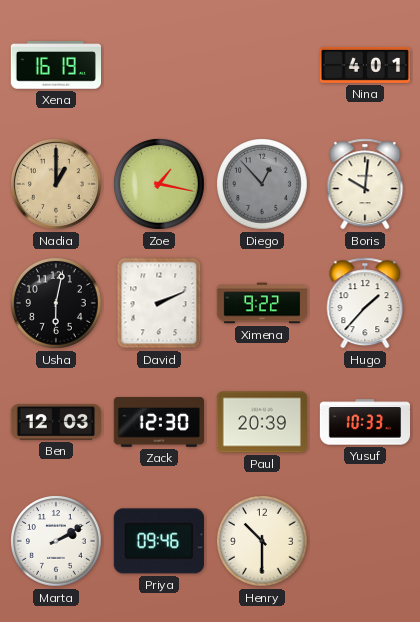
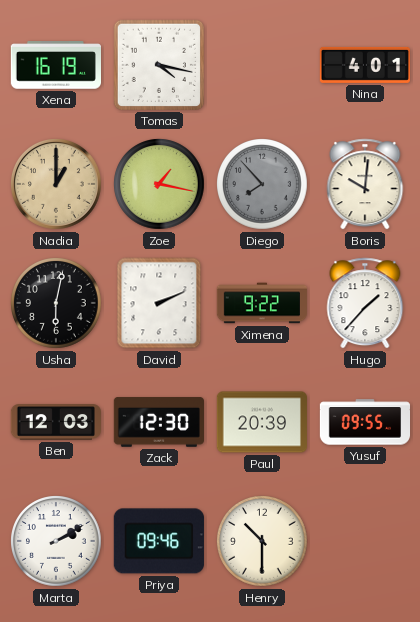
Tomas: none -> 4:17 (159, 65)
Diego: 12:53 -> 7:53 (263, 185)
Yusuf: 10:33 -> 09:55 (365, 422)
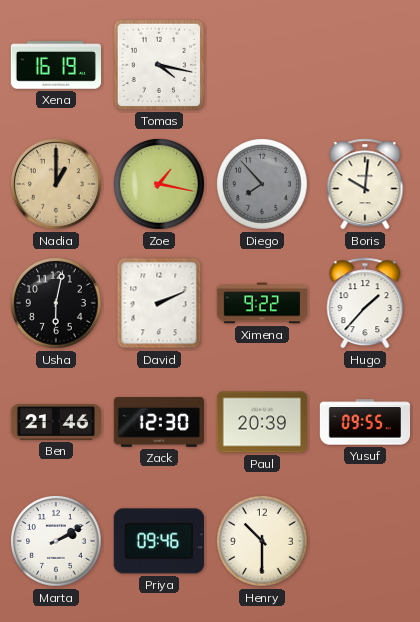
Nina: 4:01 -> none (364, 65)
Ben: 12:03 -> 21:46 (55, 422)
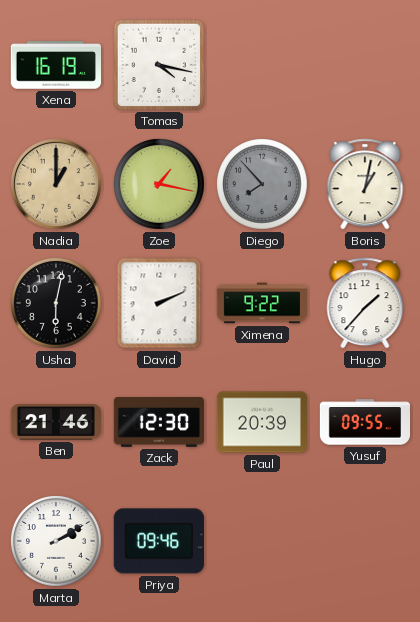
Boris: 10:01 -> 1:02 (365, 184)
Henry: 10:30 -> none (263, 542)
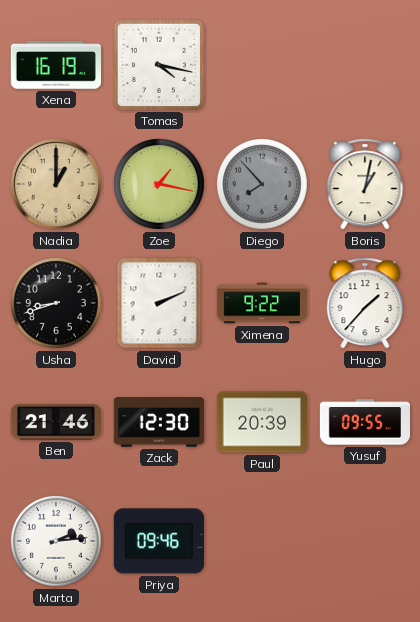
Usha: 6:02 -> 8:42 (57, 304)
Marta: 2:10 -> 2:14 (57, 542)
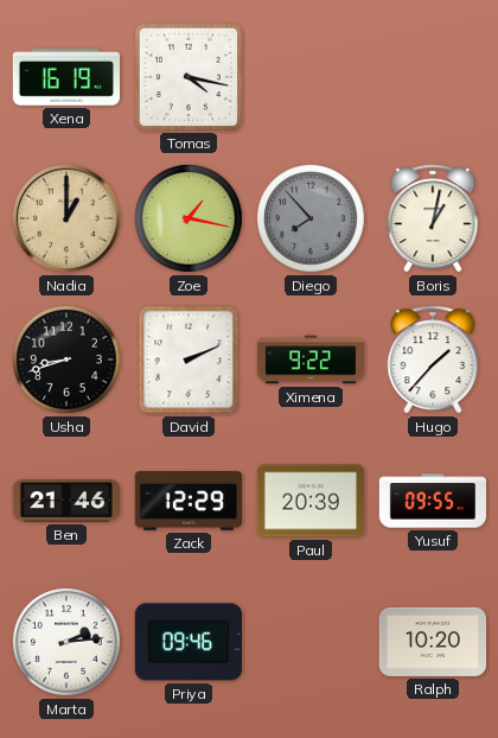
Zack: 12:30 -> 12:29 (187, 502)
Ralph: none -> 10:20 (432, 642)
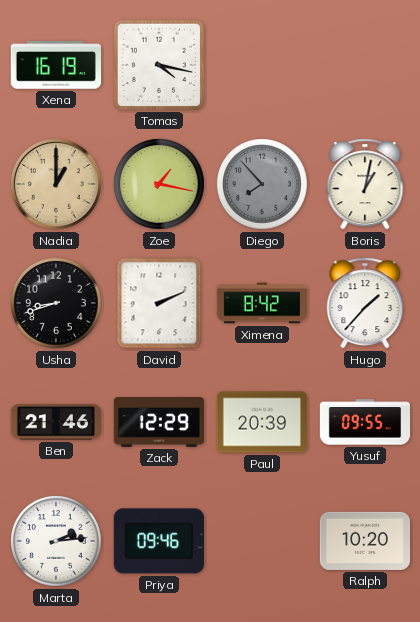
Ximena: 9:22 -> 8:42 (261, 303)
